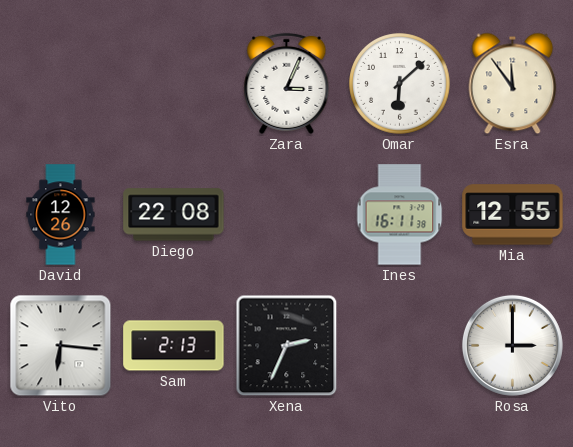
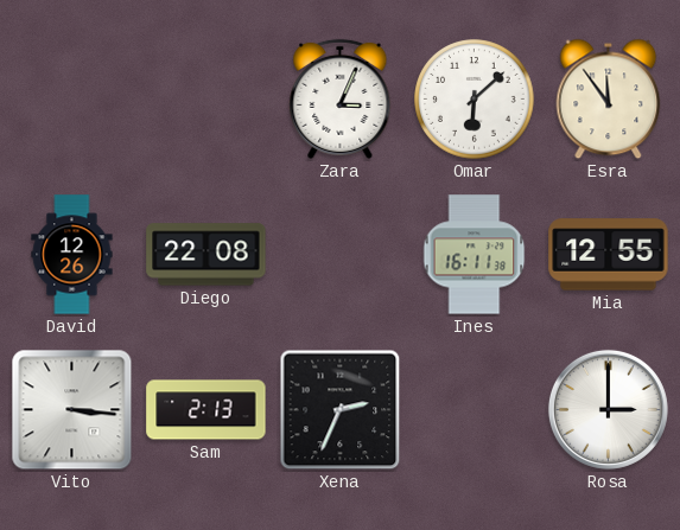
Vito: 6:16 -> 3:16 (72, 410)
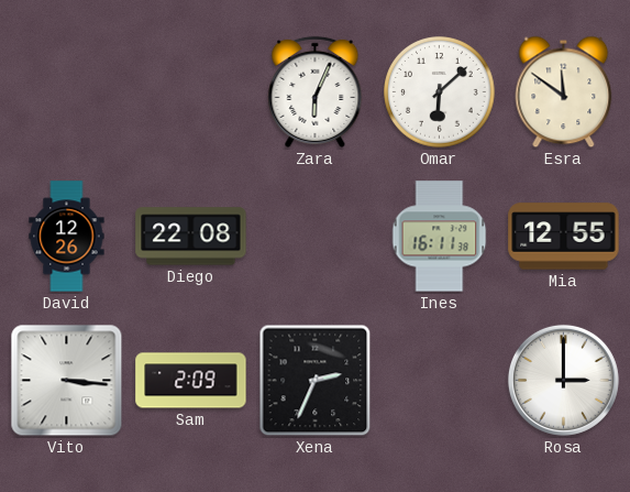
Zara: 3:04 -> 6:04 (316, 91)
Esra: 11:54 -> 11:51 (564, 92)
Sam: 2:13 -> 2:09 (191, 381)
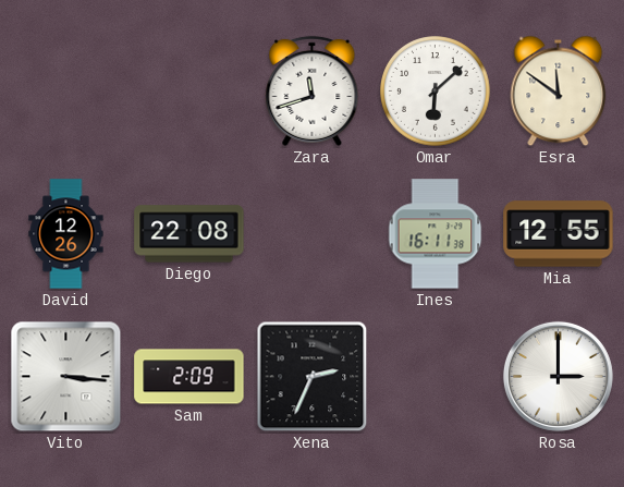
Zara: 6:04 -> 11:42 (313, 90)
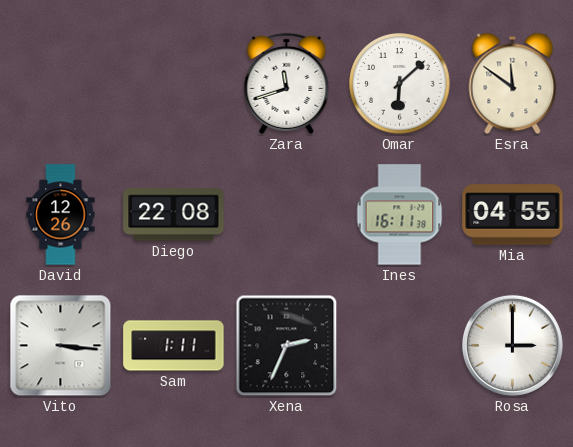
Mia: 12:55 -> 04:55 (513, 215)
Sam: 2:09 -> 1:11 (174, 346)
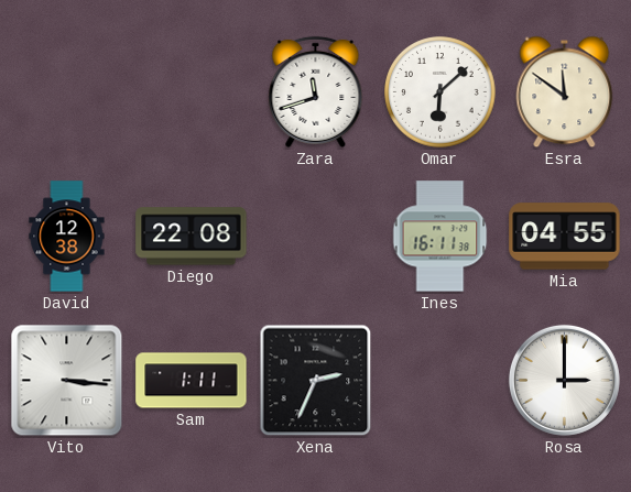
David: 12:26 -> 12:38 (67, 237)
